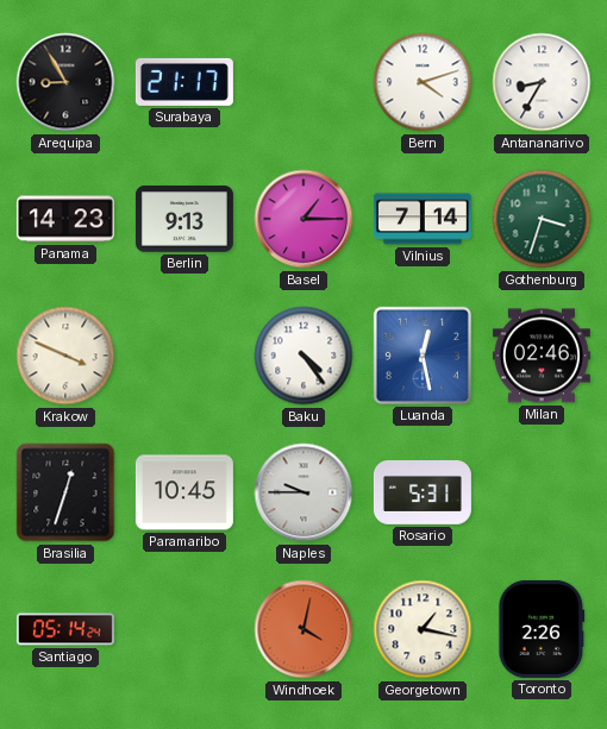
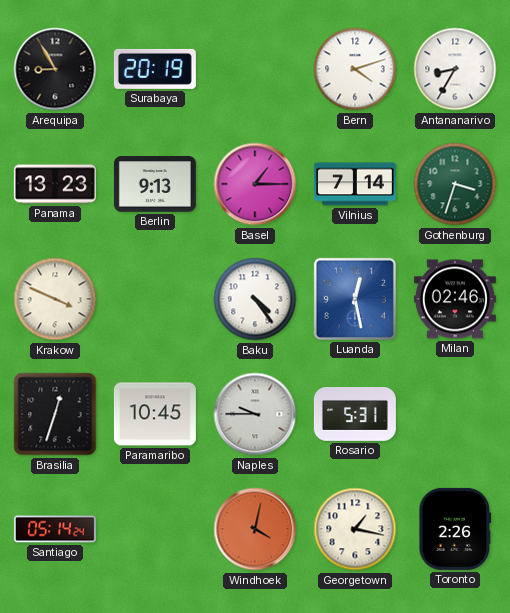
Surabaya: 21:17 -> 20:19 (155, 69)
Panama: 14:23 -> 13:23 (55, 184)
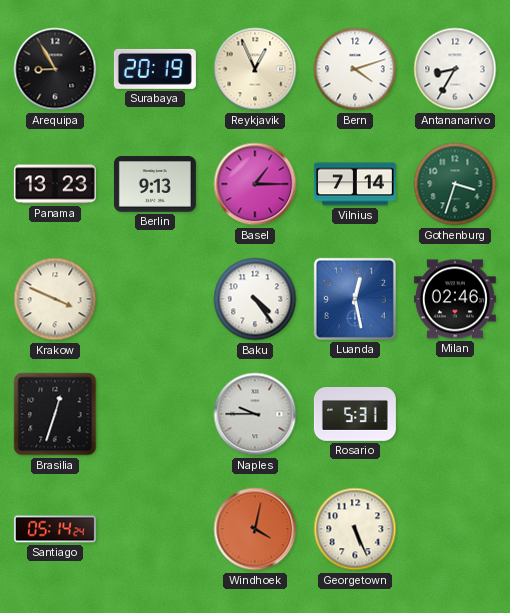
Reykjavik: none -> 12:56 (255, 69)
Paramaribo: 10:45 -> none (155, 414)
Georgetown: 1:17 -> 5:26 (355, 529)
Toronto: 2:26 -> none (455, 529)
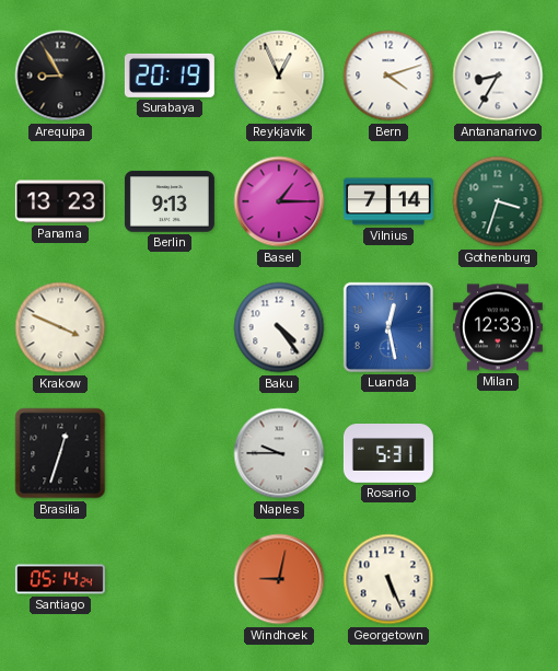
Milan: 02:46 -> 12:33 (498, 327)
Windhoek: 4:02 -> 9:02 (279, 579)
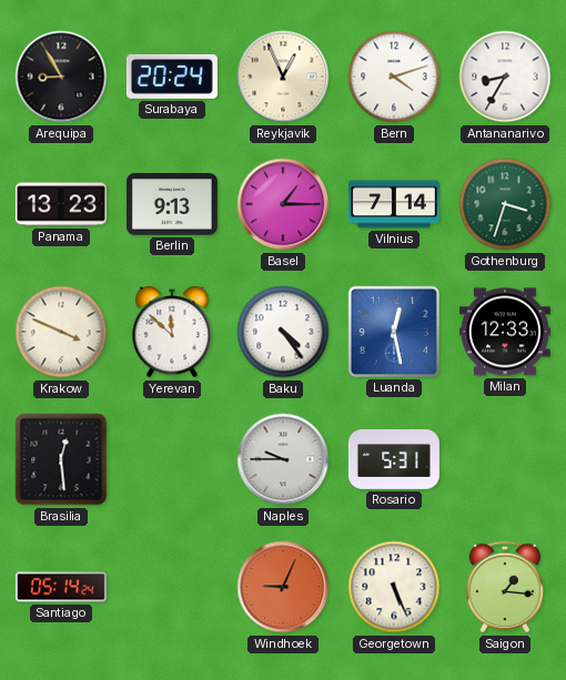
Surabaya: 20:19 -> 20:24 (172, 77)
Yerevan: none -> 11:52 (172, 332)
Brasilia: 12:33 -> 12:29 (61, 459)
Windhoek: 9:02 -> 9:04 (283, 587)
Saigon: none -> 1:16 (505, 587)
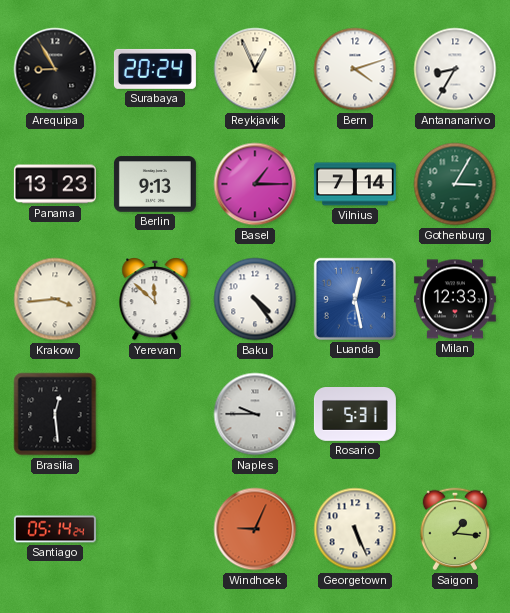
Gothenburg: 3:33 -> 3:05 (455, 184)
Krakow: 3:49 -> 3:44 (55, 299)
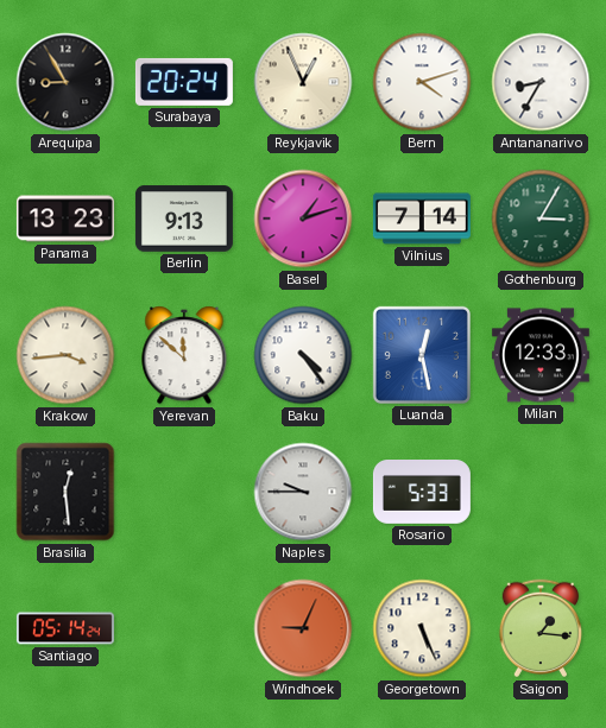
Basel: 1:15 -> 1:12 (303, 219)
Rosario: 5:31 -> 5:33 (422, 493)
